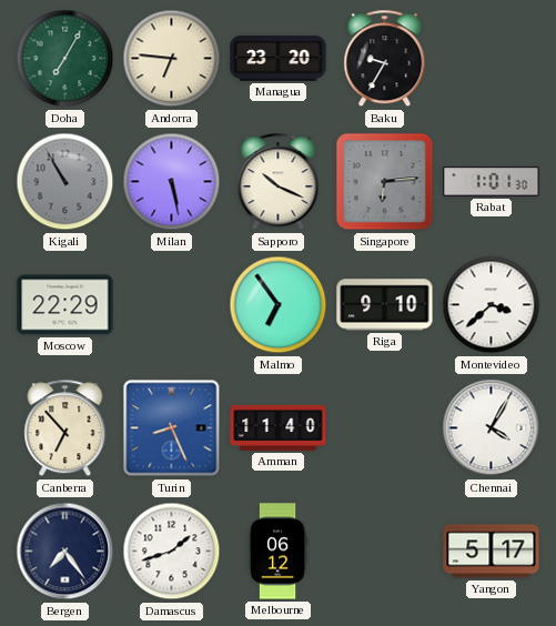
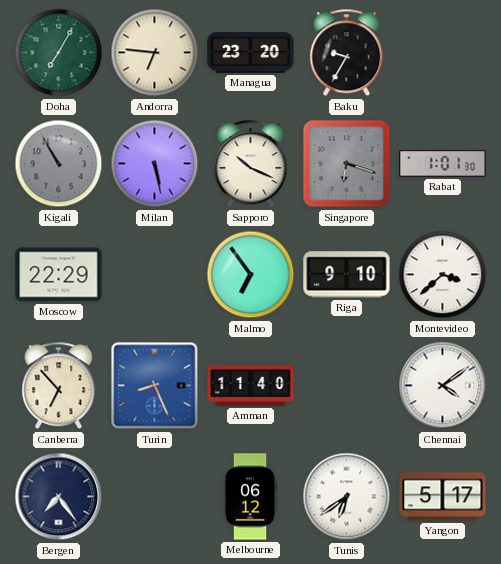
Singapore: 6:14 -> 6:18 (347, 164)
Chennai: 4:05 -> 4:09 (443, 386)
Damascus: 1:42 -> none (172, 552)
Tunis: none -> 6:39 (347, 497)
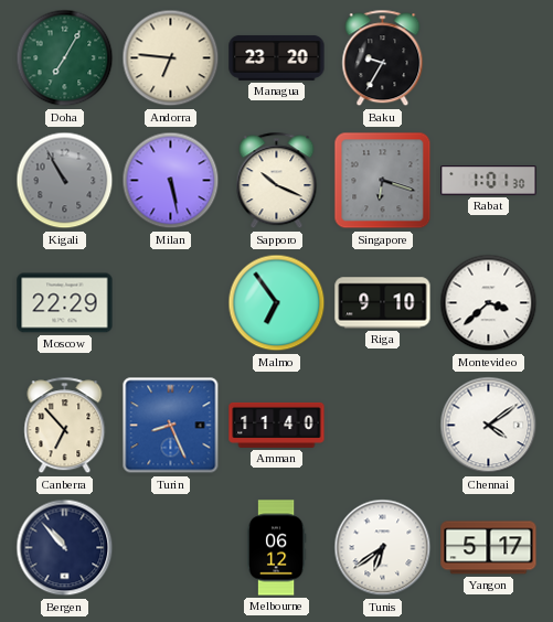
Bergen: 7:24 -> 10:53 (65, 548)
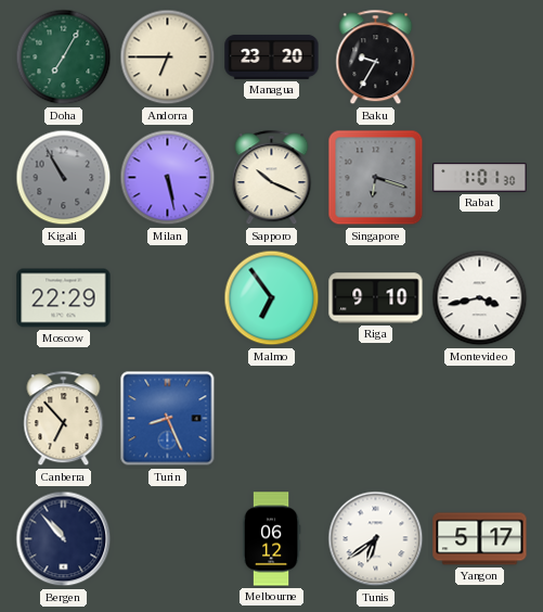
Andorra: 6:46 -> 6:45 (168, 58)
Montevideo: 3:38 -> 3:43 (480, 298)
Amman: 11:40 -> none (277, 425)
Chennai: 4:09 -> none (489, 426)
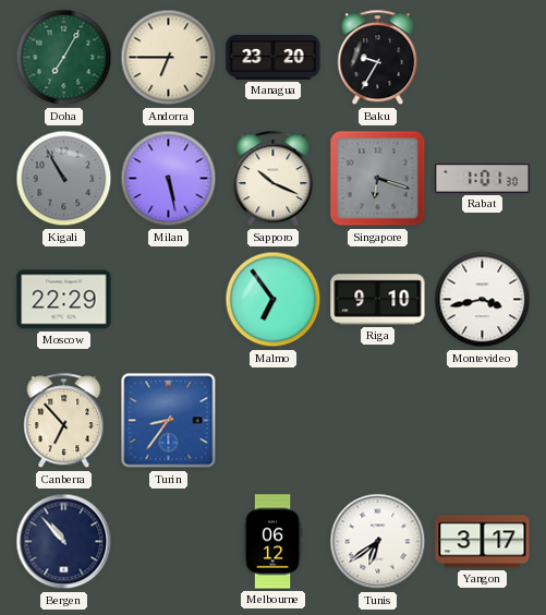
Turin: 8:26 -> 8:36 (169, 421)
Yangon: 5:17 -> 3:17 (483, 542)
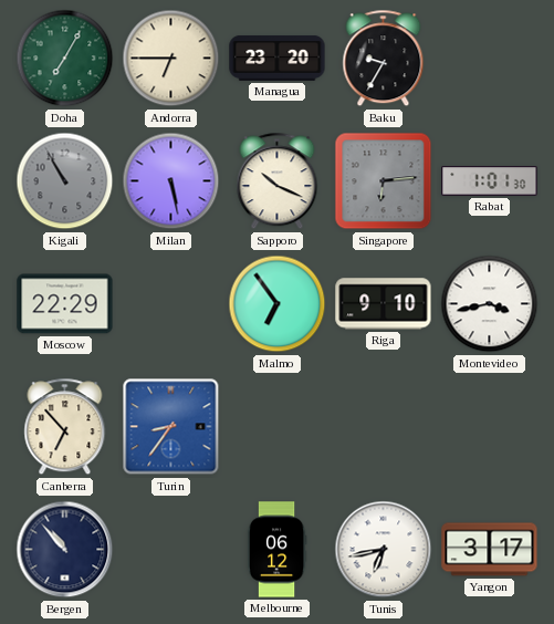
Singapore: 6:18 -> 6:14 (384, 181)
Tunis: 6:39 -> 6:43 (384, 550)
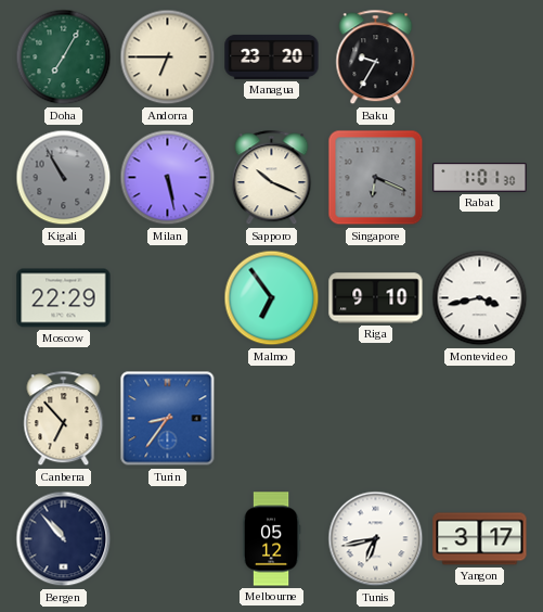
Singapore: 6:14 -> 6:19 (376, 178)
Melbourne: 06:12 -> 05:12 (271, 539)
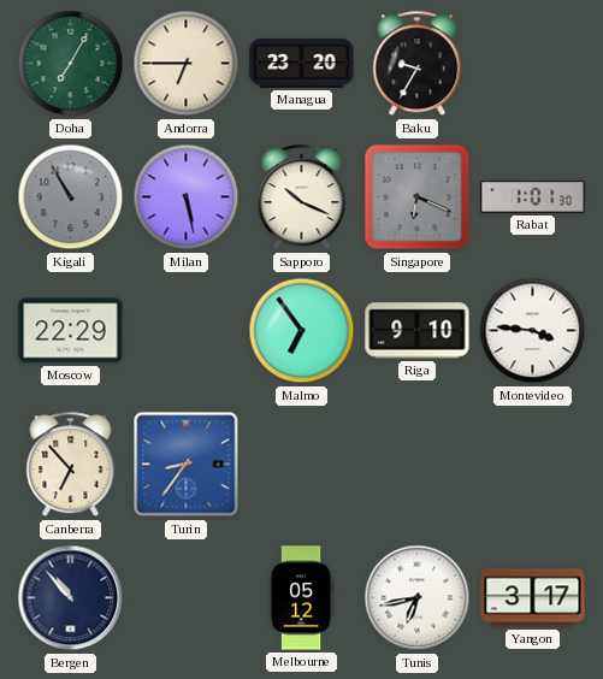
Montevideo: 3:43 -> 3:46 (533, 331)
